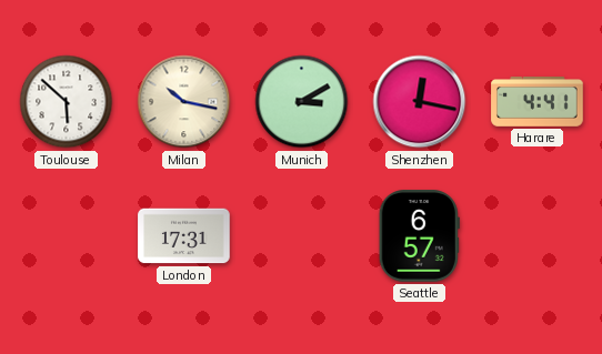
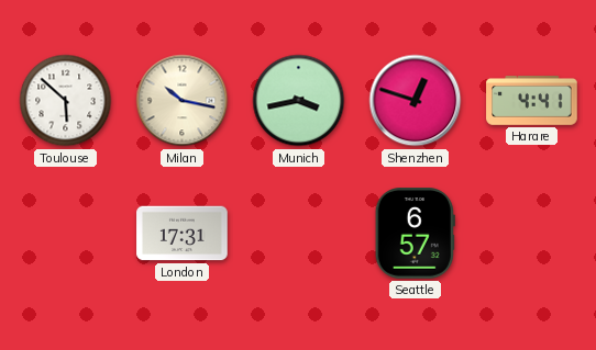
Munich: 3:10 -> 3:43 (299, 101)
Shenzhen: 12:17 -> 12:48 (416, 101)
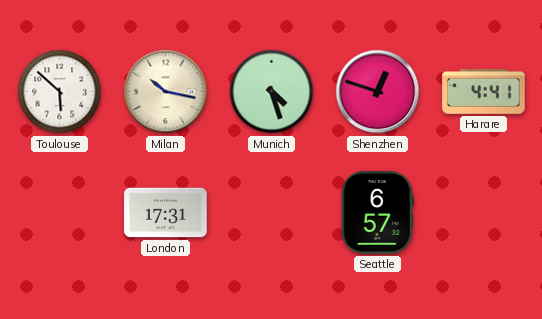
Munich: 3:43 -> 4:27 (272, 92)
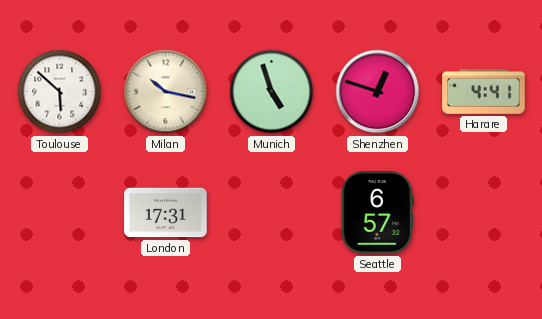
Munich: 4:27 -> 4:57 (272, 92)
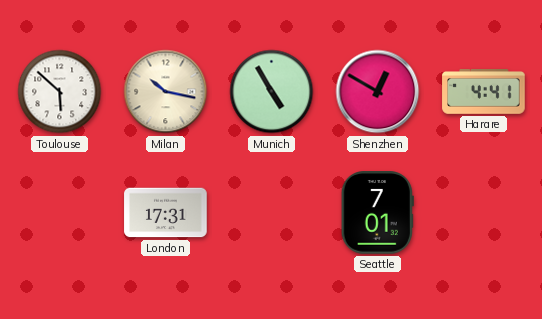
Munich: 4:57 -> 4:55 (272, 92)
Shenzhen: 12:48 -> 12:50 (378, 92)
Seattle: 6:57 -> 7:01 (377, 213)
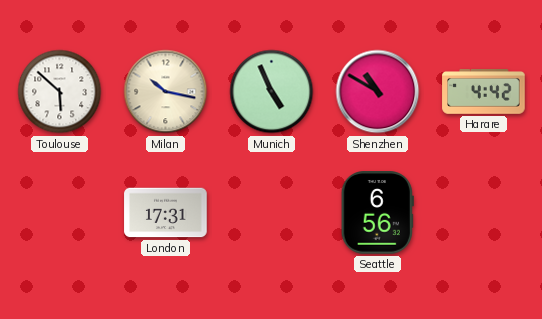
Munich: 4:55 -> 4:56 (272, 92)
Shenzhen: 12:50 -> 10:50 (378, 92)
Harare: 4:41 -> 4:42 (484, 92)
Seattle: 7:01 -> 6:56 (377, 213)
